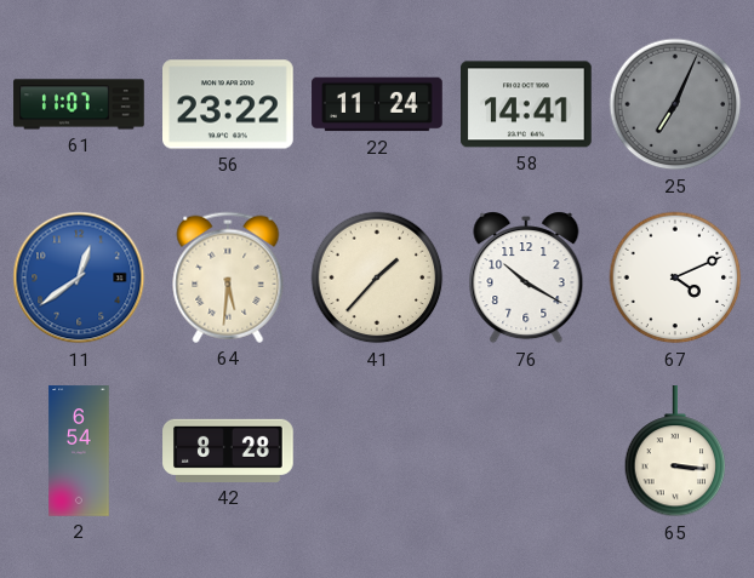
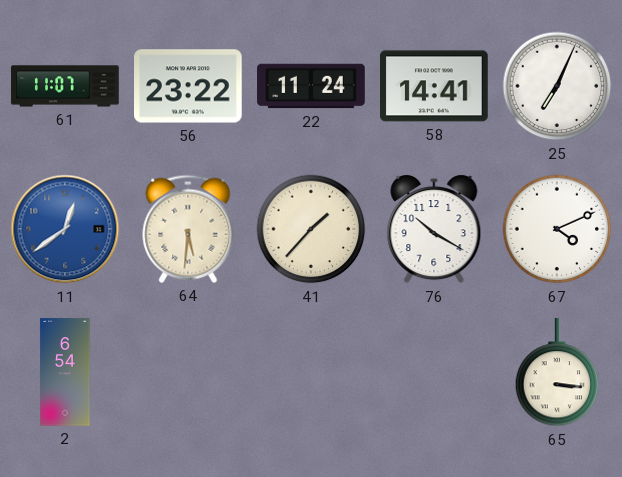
25 dial: grey -> white (557, 86)
42: 8:28 -> none (228, 451)
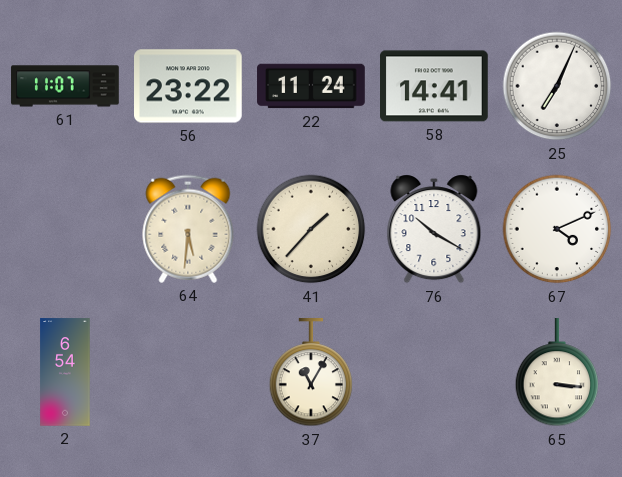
11: 12:39 -> none (65, 229)
37: none -> 11:05 (311, 373)
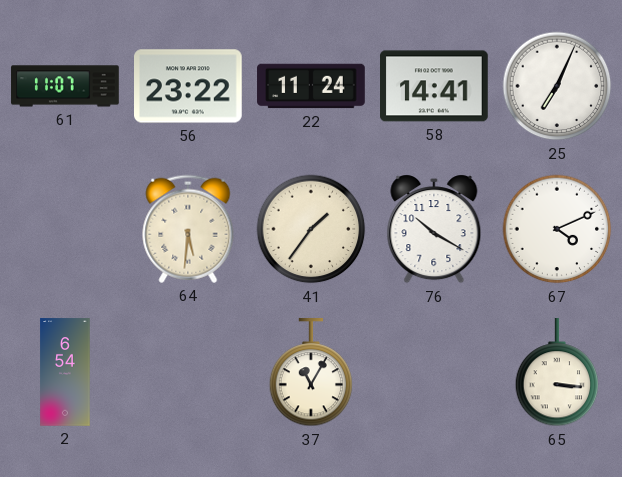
41: 1:37 -> 1:36 (311, 229)
